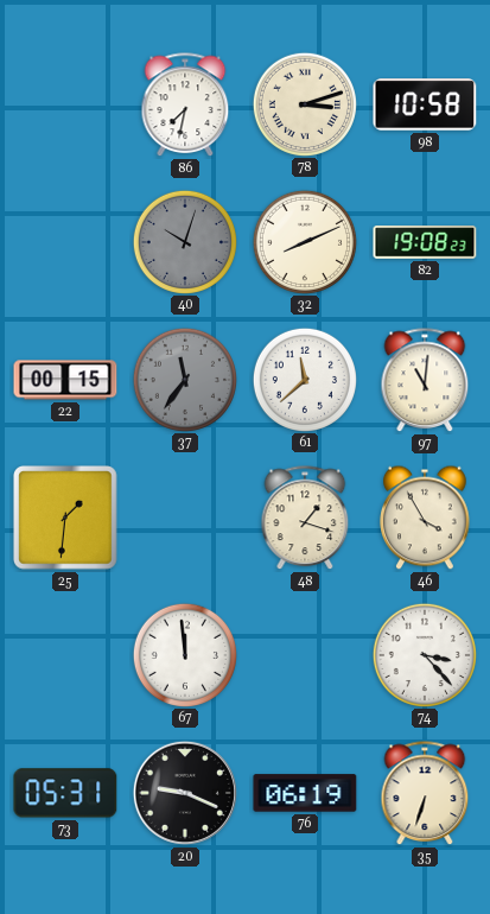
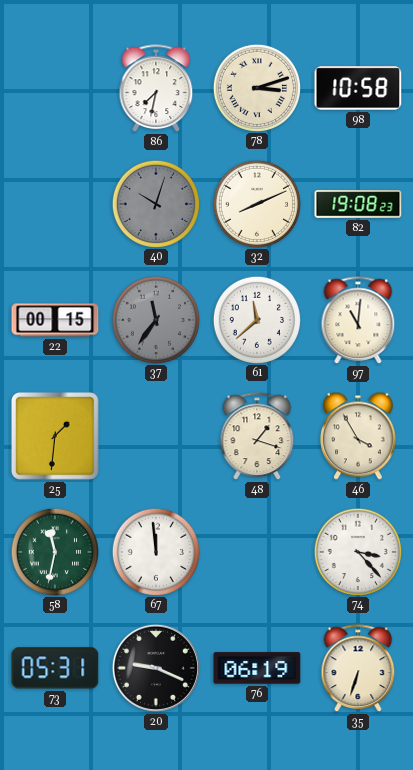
58: none -> 11:32 (54, 551)
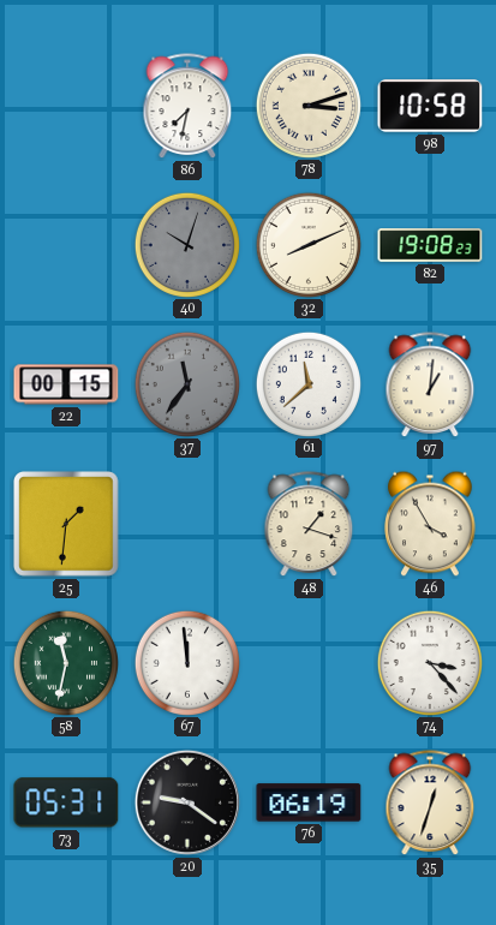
97: 11:01 -> 1:01 (430, 386)
20: 9:19 -> 9:21 (187, 802)
35: 6:33 -> 12:33 (430, 804)
